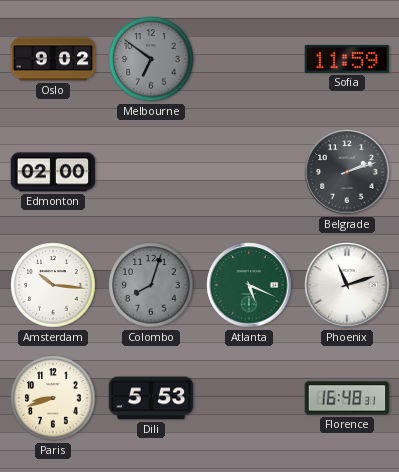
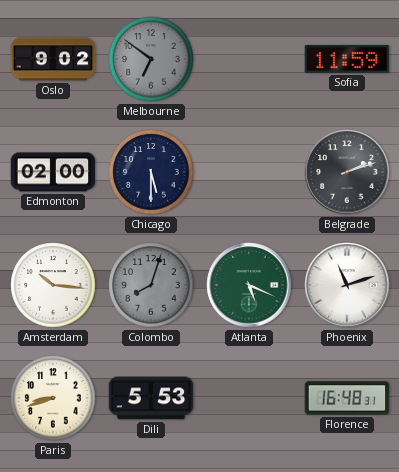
Chicago: none -> 5:30 (151, 172)
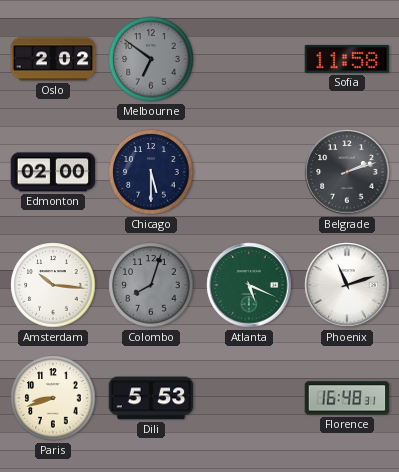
Oslo: 9:02 -> 2:02 (53, 59)
Sofia: 11:59 -> 11:58 (347, 59)
